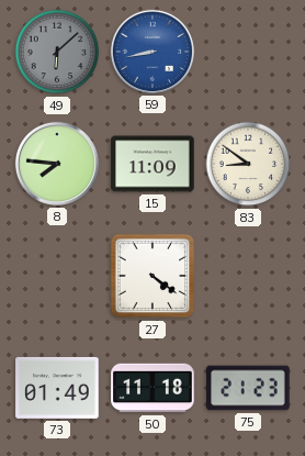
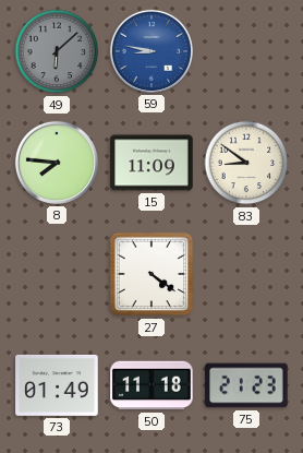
59: 8:43 -> 8:47 (152, 51)
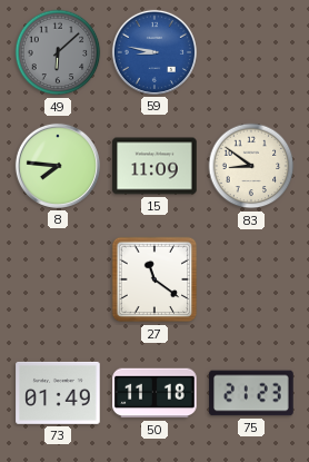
27: 4:21 -> 11:21 (154, 279)
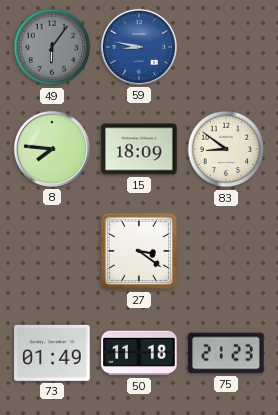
49: 6:08 -> 6:06 (52, 47)
15: 11:09 -> 18:09 (139, 149)
27: 11:21 -> 3:21 (139, 251)
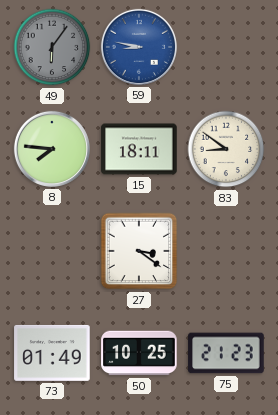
15: 18:09 -> 18:11 (139, 149)
50: 11:18 -> 10:25 (139, 353)
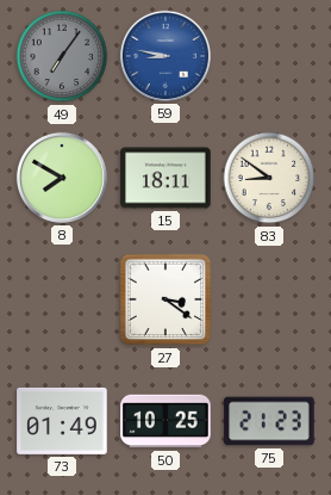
49: 6:06 -> 7:06 (62, 56)
8: 7:46 -> 7:50 (62, 178)
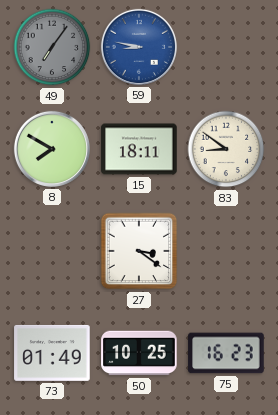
75: 21:23 -> 16:23 (226, 353)
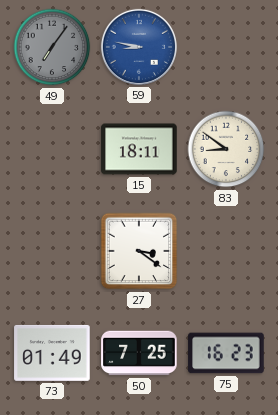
8: 7:50 -> none (52, 149)
50: 10:25 -> 7:25 (139, 353)
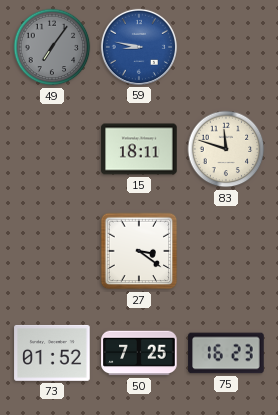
83: 8:51 -> 11:48 (226, 149)
73: 01:49 -> 01:52 (52, 353)
